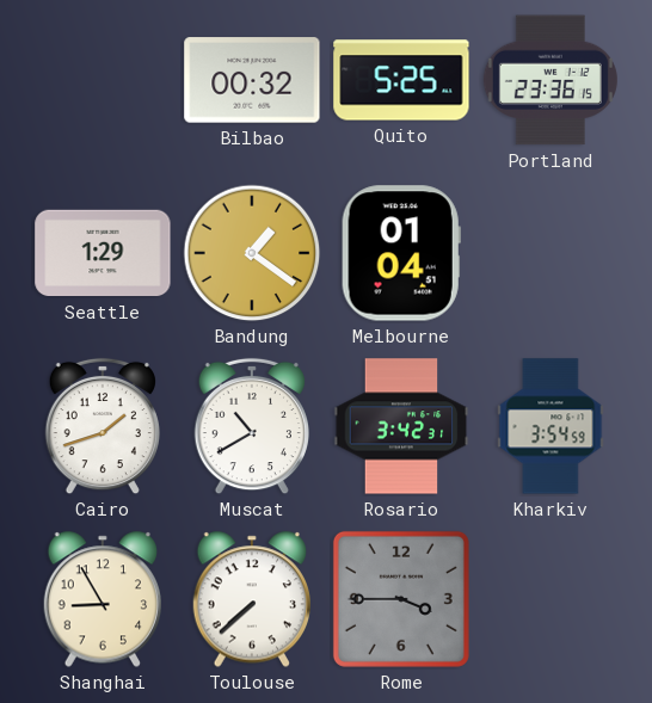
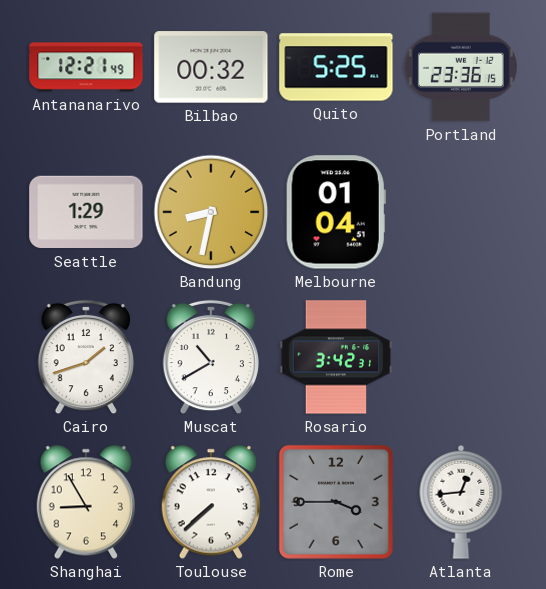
Antananarivo: none -> 12:21 (86, 67)
Bandung: 1:21 -> 8:32 (211, 212)
Kharkiv: 3:54 -> none (550, 426)
Atlanta: none -> 12:44 (461, 502)
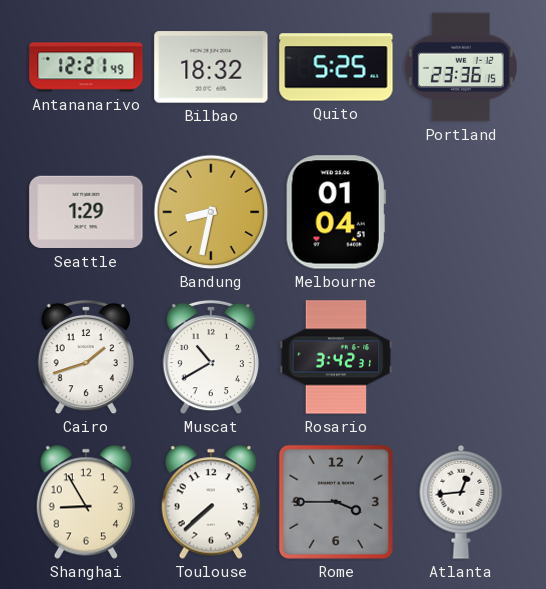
Bilbao: 00:32 -> 18:32 (211, 67)
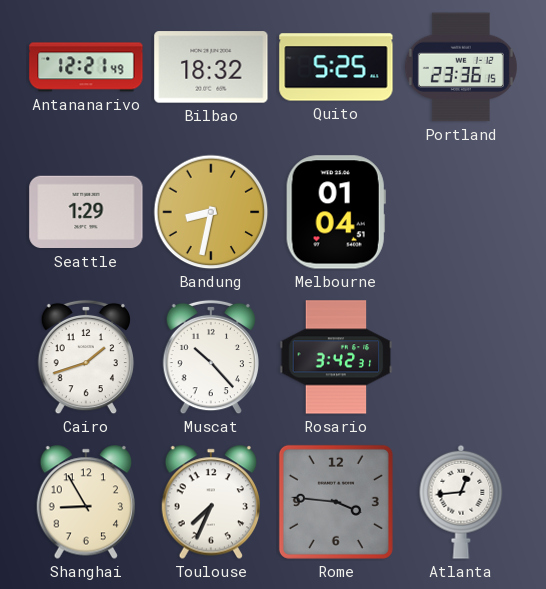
Muscat: 10:40 -> 10:23 (210, 357)
Toulouse: 7:38 -> 7:34 (210, 502)
Rome: 3:45 -> 3:46 (336, 502)
